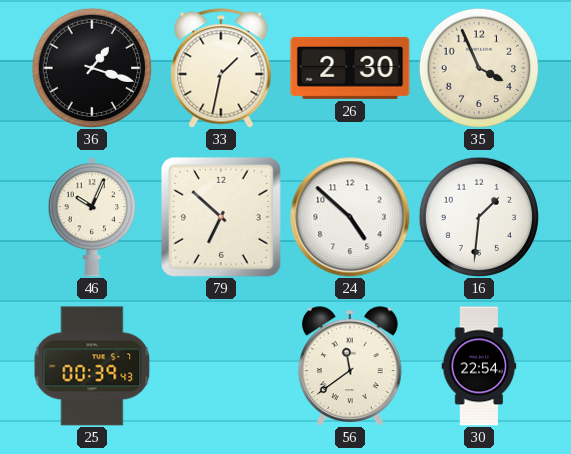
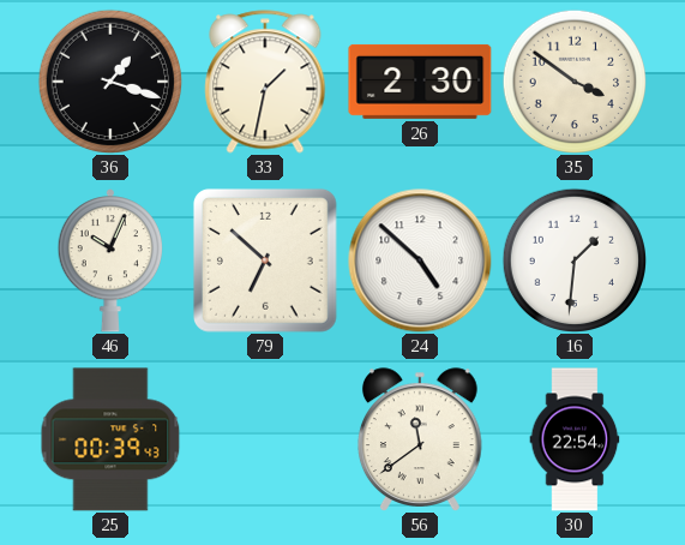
35: 3:56 -> 3:51 (573, 80)
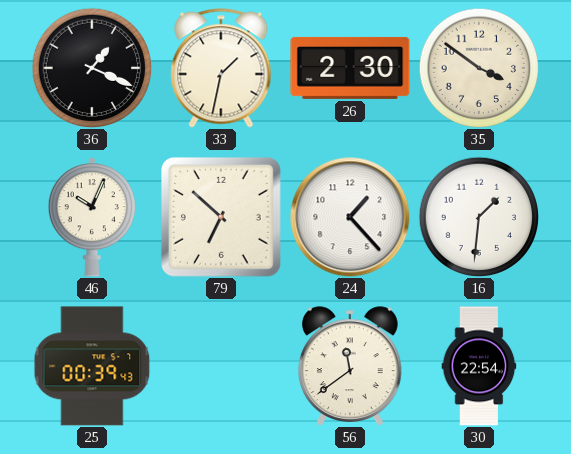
36: 1:18 -> 1:19 (91, 67)
24: 4:52 -> 1:23 (350, 217)
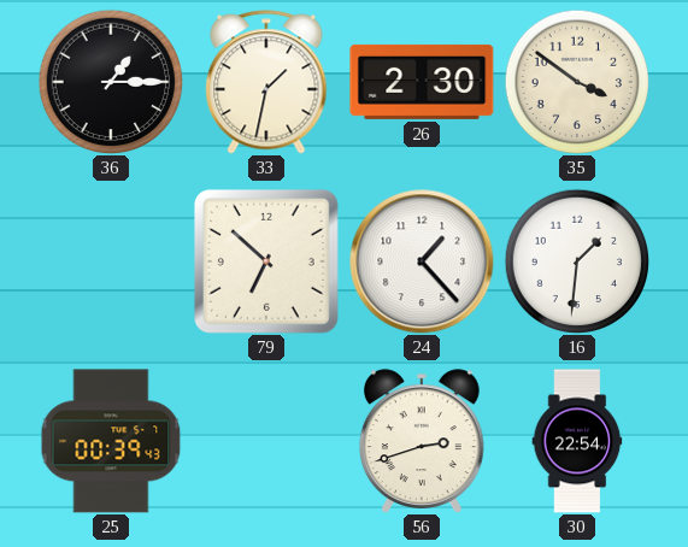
36: 1:19 -> 1:15 (110, 81)
46: 10:04 -> none (92, 217)
56: 11:39 -> 2:42 (422, 441)
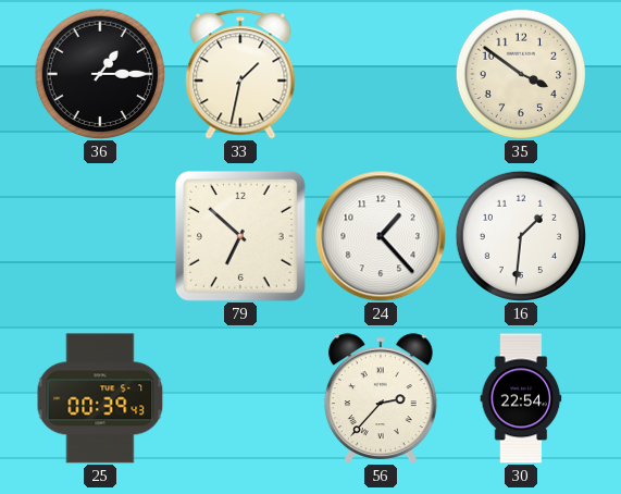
26: 2:30 -> none (422, 82)
56: 2:42 -> 2:37 (381, 398)
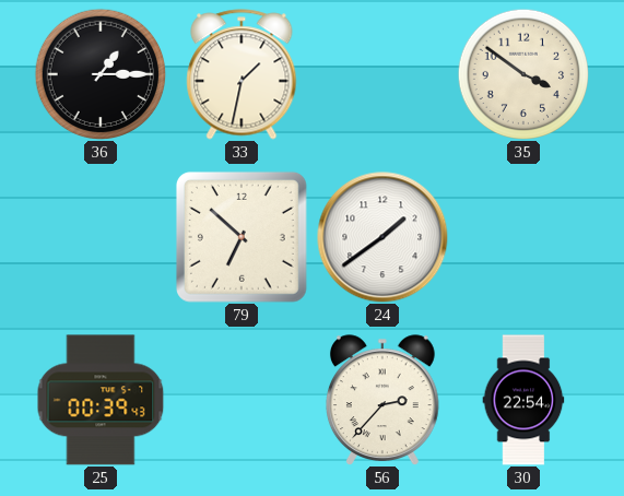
24: 1:23 -> 1:39 (382, 237)
16: 1:31 -> none (520, 235)
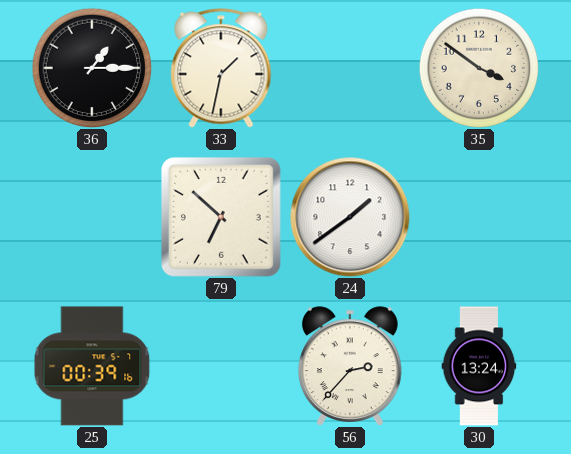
25: 00:39:43 -> 00:39:16 (92, 366)
30: 22:54 -> 13:24 (479, 366)
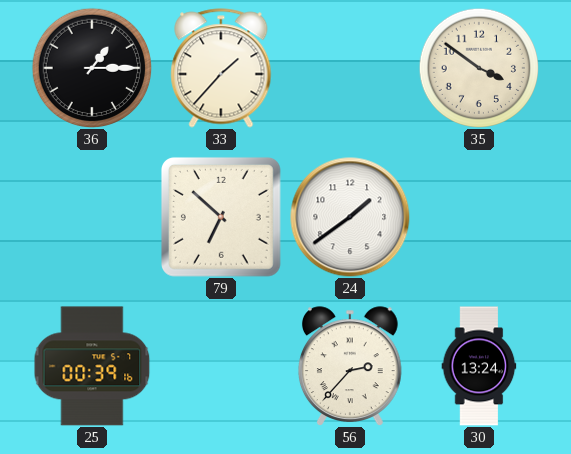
33: 1:32 -> 1:37 (221, 68)
